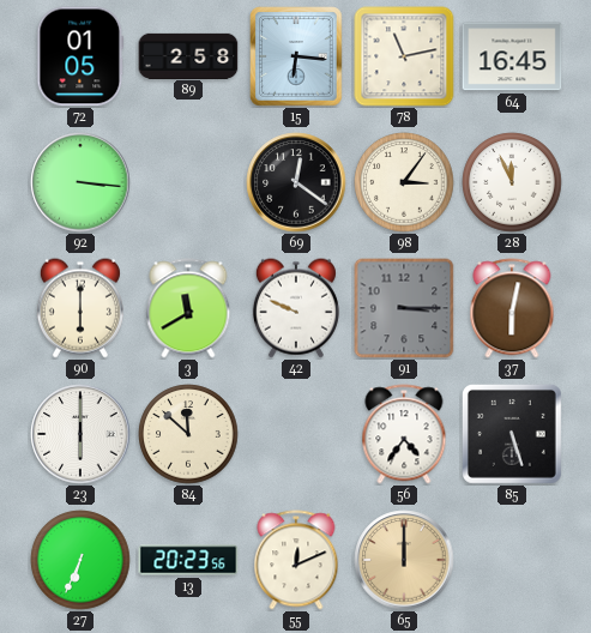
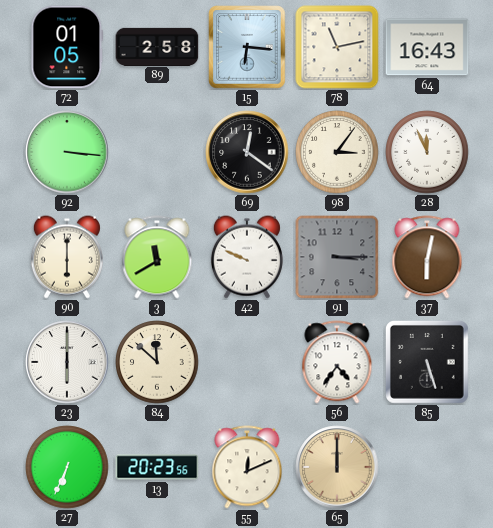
64: 16:45 -> 16:43 (427, 47)
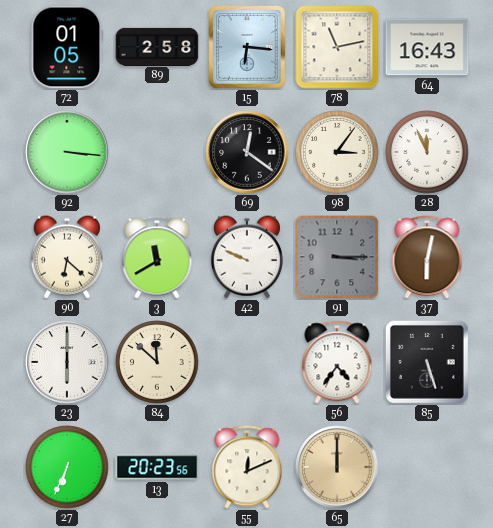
90: 6:00 -> 6:22 (67, 257)
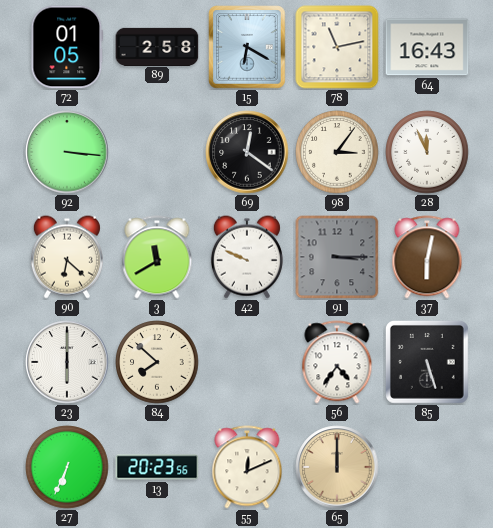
15: 6:16 -> 6:20 (247, 47)
84: 11:52 -> 7:52 (157, 362)
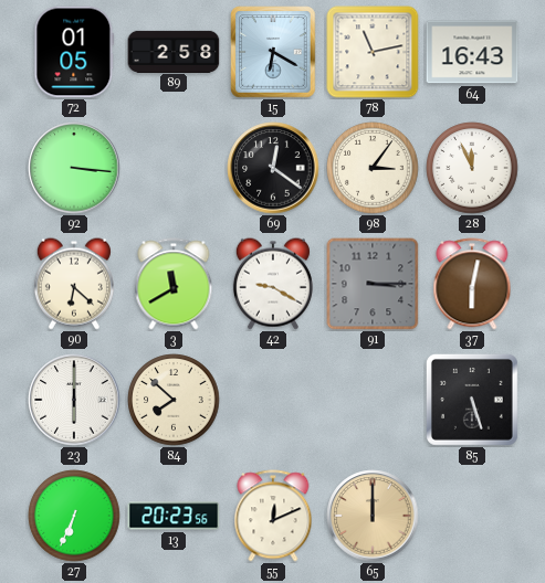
42: 9:49 -> 9:20 (273, 284)
56: 4:36 -> none (337, 362)
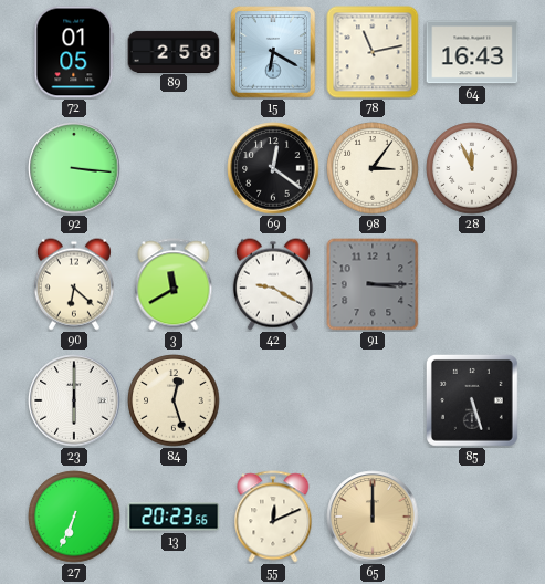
37: 6:02 -> none (472, 284)
84: 7:52 -> 12:27 (174, 400)
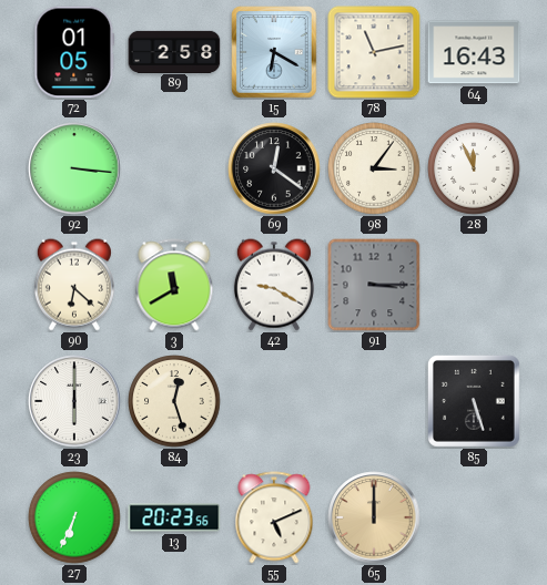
55: 12:11 -> 5:11 (274, 517)
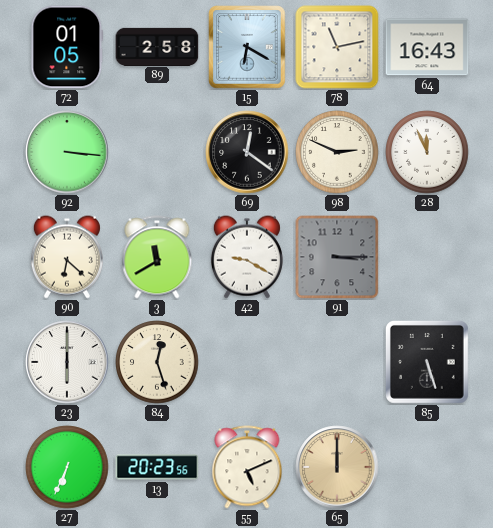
98: 3:06 -> 2:49 (337, 152)
